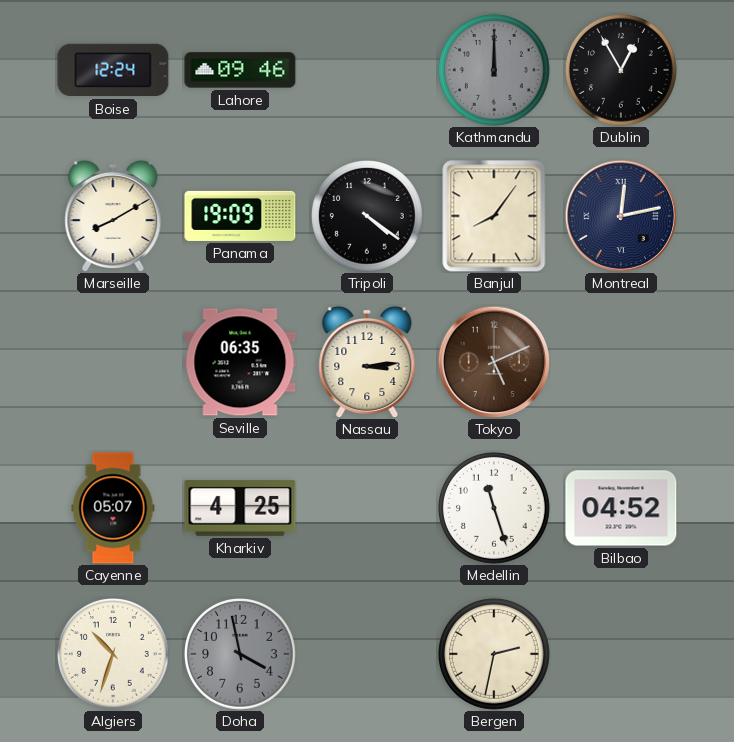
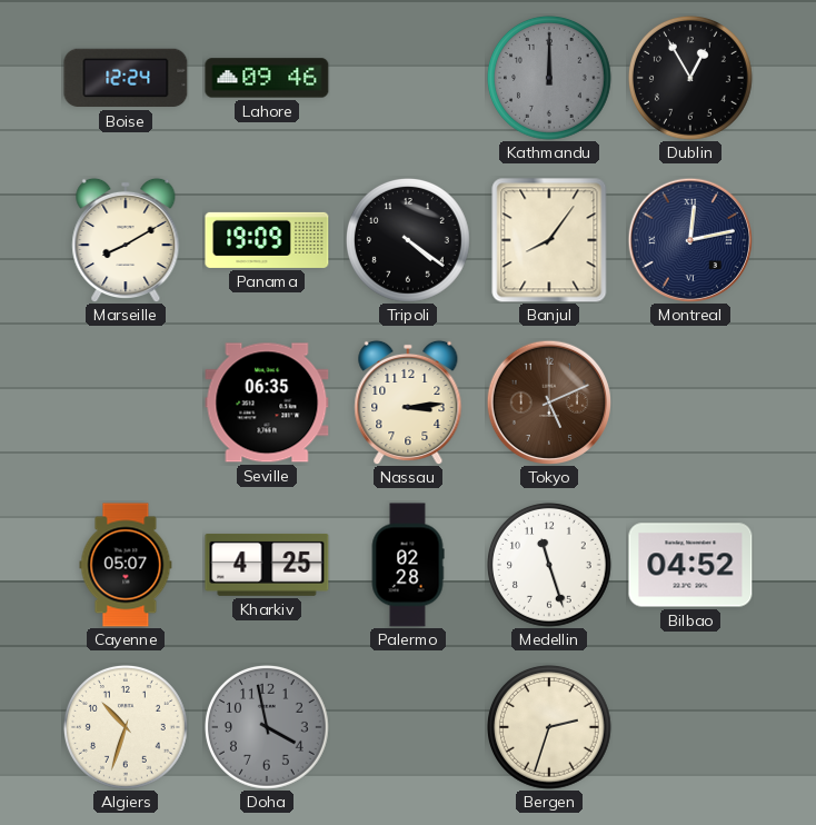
Palermo: none -> 02:28 (408, 565)
Bergen: 2:32 -> 2:33 (550, 728)
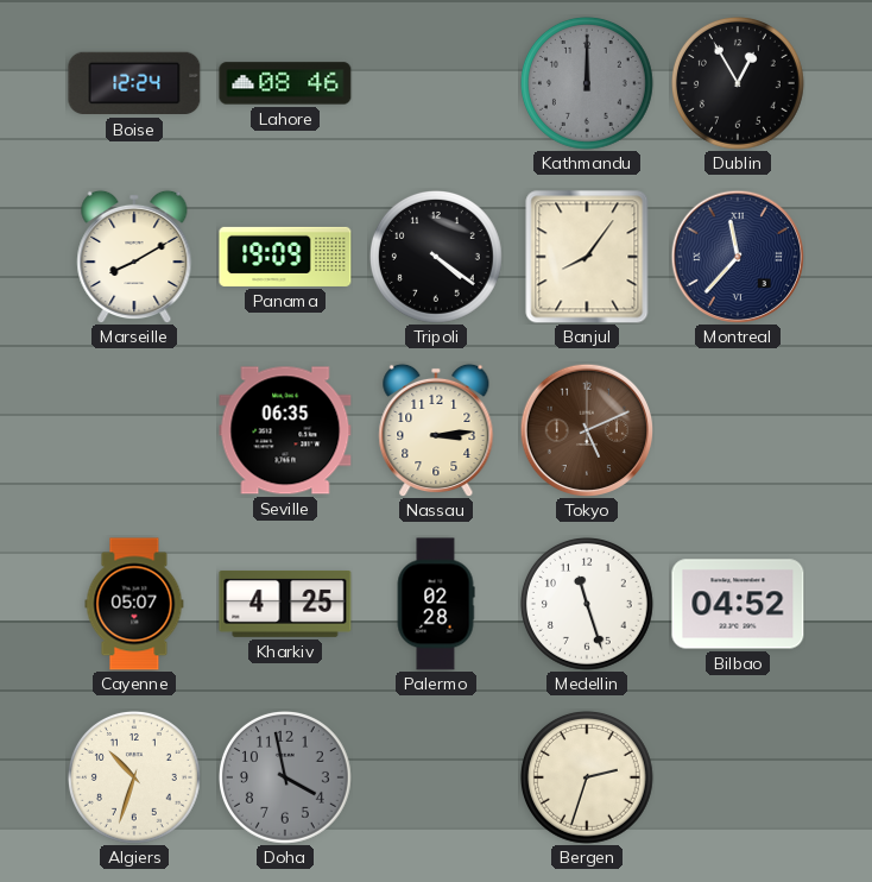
Lahore: 09:46 -> 08:46 (285, 83)
Montreal: 12:13 -> 11:37 (737, 256)
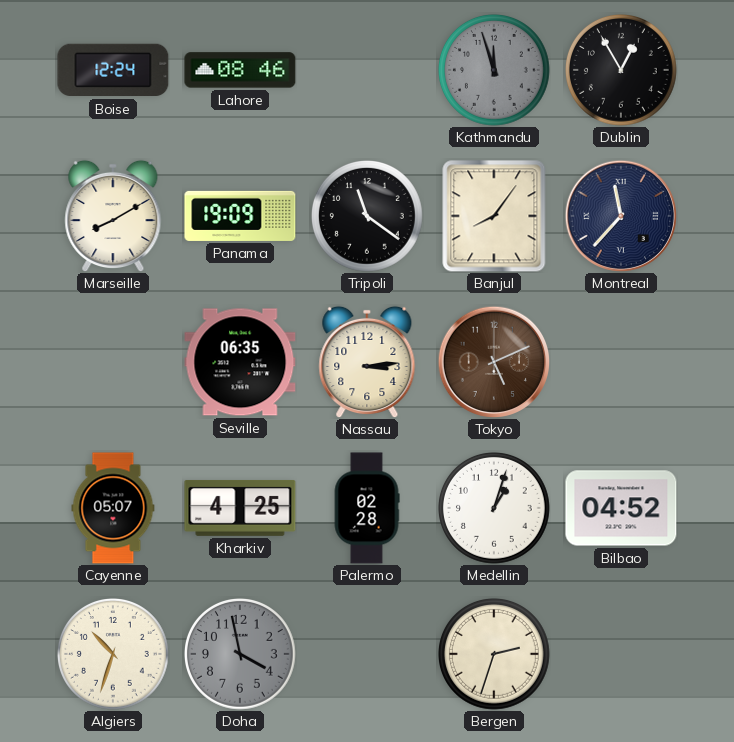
Kathmandu: 12:00 -> 11:57 (495, 71)
Tripoli: 4:21 -> 11:21 (368, 217)
Medellin: 11:27 -> 1:03 (495, 509)
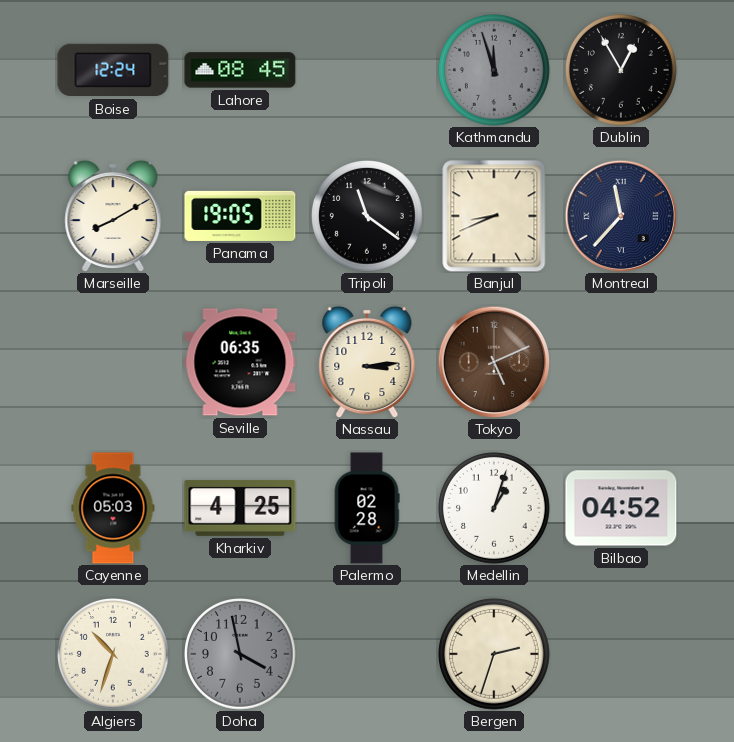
Lahore: 08:46 -> 08:45 (240, 70)
Panama: 19:09 -> 19:05 (240, 216)
Banjul: 8:06 -> 8:41 (494, 216)
Cayenne: 05:07 -> 05:03 (113, 508)
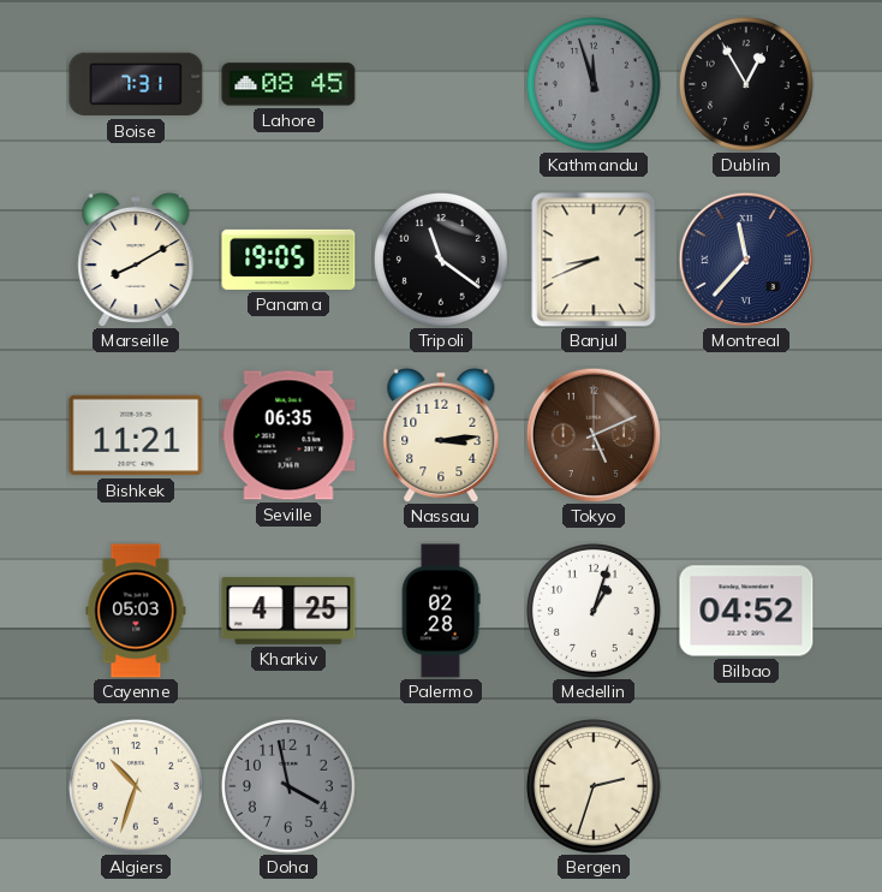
Boise: 12:24 -> 7:31 (136, 84)
Bishkek: none -> 11:21 (136, 435)
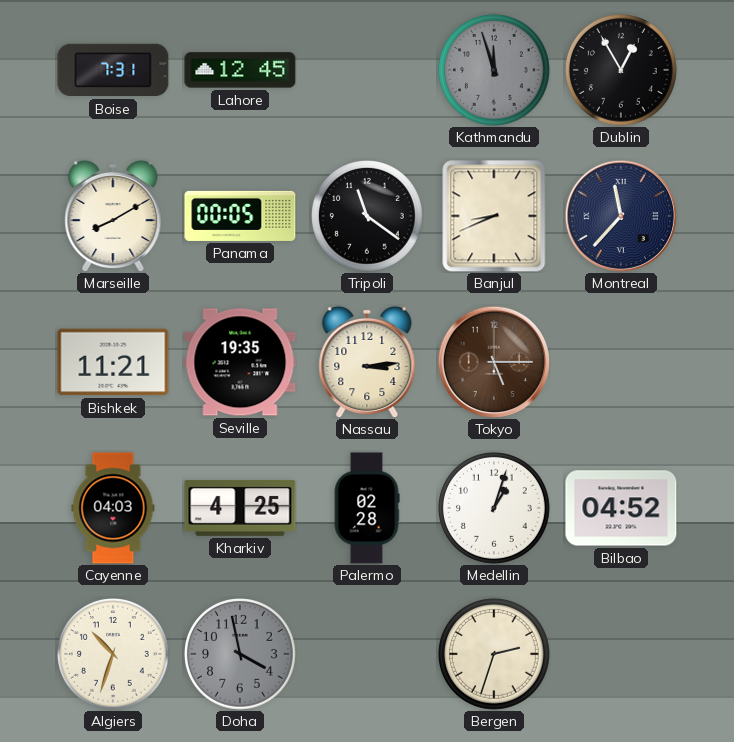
Lahore: 08:45 -> 12:45 (240, 70)
Panama: 19:05 -> 00:05 (240, 216)
Seville: 06:35 -> 19:35 (240, 362)
Tokyo: 5:11 -> 5:15 (493, 361)
Cayenne: 05:03 -> 04:03 (113, 508)
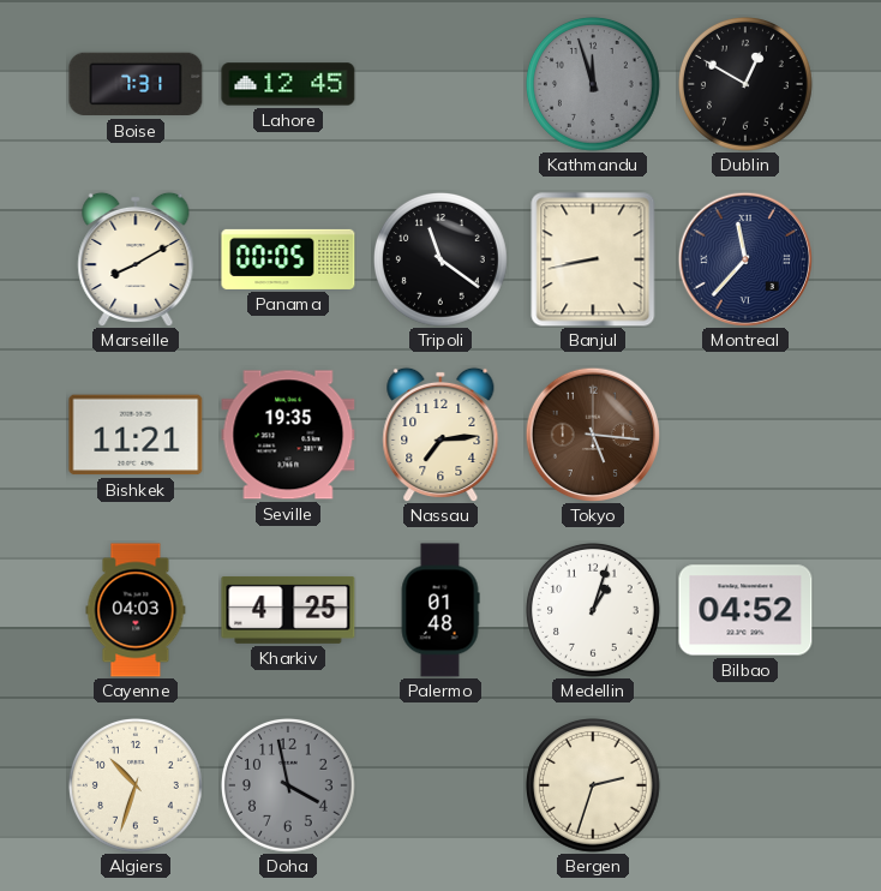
Dublin: 12:55 -> 12:50 (747, 85)
Banjul: 8:41 -> 8:43 (593, 259)
Nassau: 3:14 -> 7:14 (440, 435)
Tokyo: 5:15 -> 5:16 (592, 433)
Palermo: 02:28 -> 01:48 (440, 610)
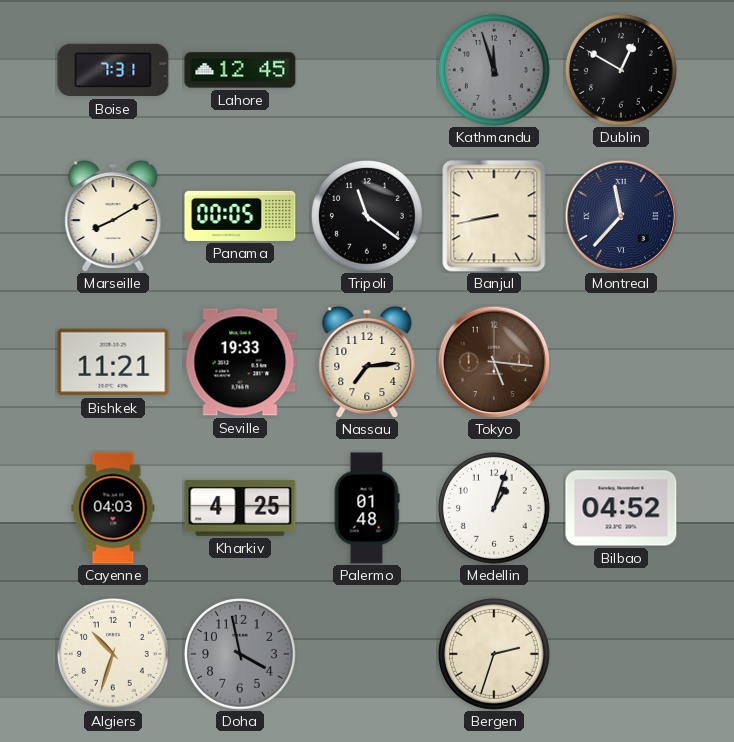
Seville: 19:35 -> 19:33 (240, 362)
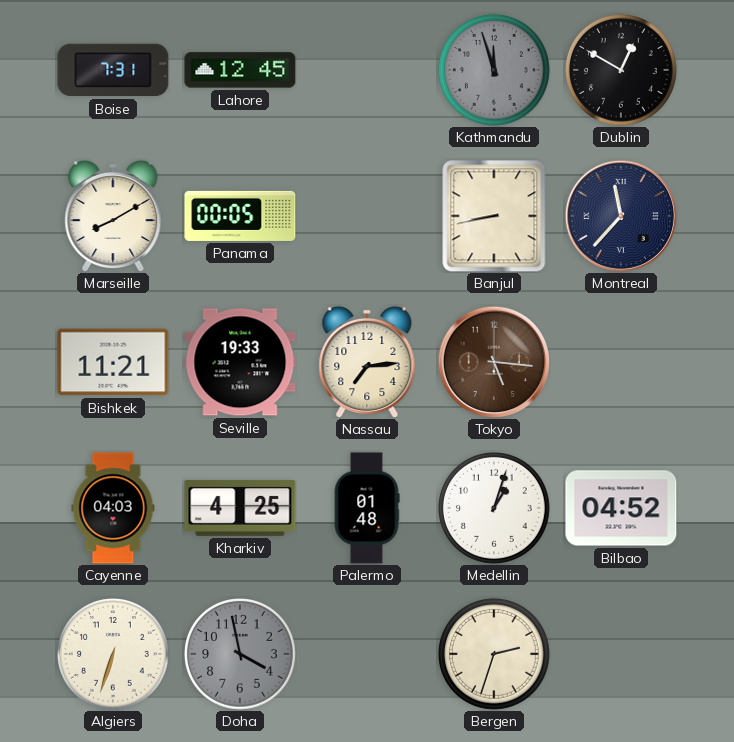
Tripoli: 11:21 -> none (368, 217)
Algiers: 10:33 -> 6:33 (114, 655)
